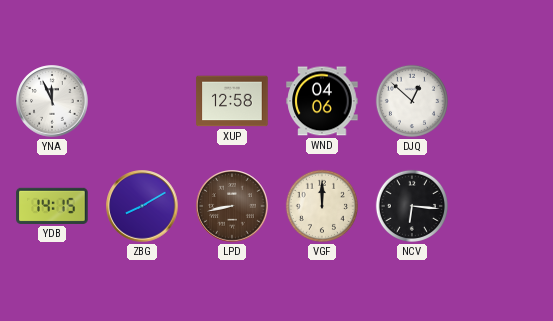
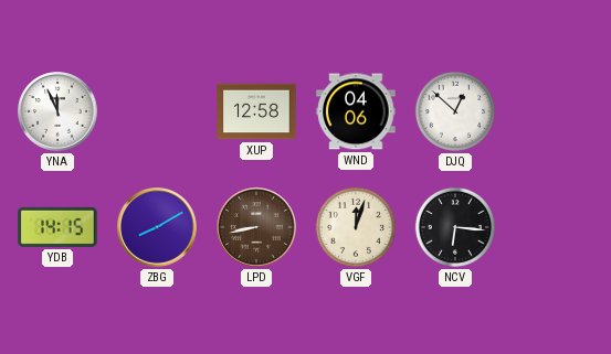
VGF: 12:00 -> 12:03 (356, 227)
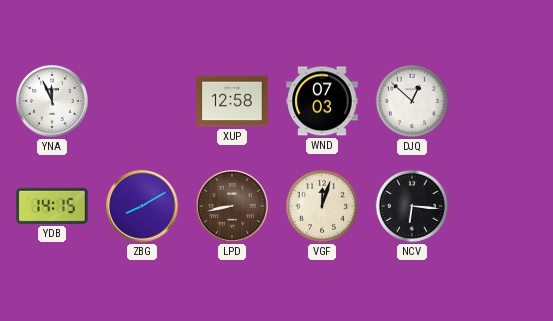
WND: 04:06 -> 07:03 (322, 101)
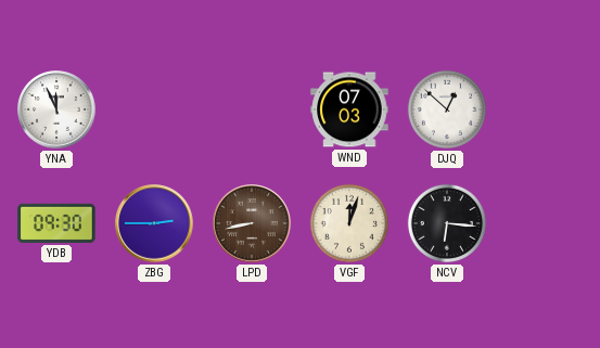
XUP: 12:58 -> none (232, 101)
YDB: 14:15 -> 09:30 (56, 223)
ZBG: 8:10 -> 2:45 (154, 223)
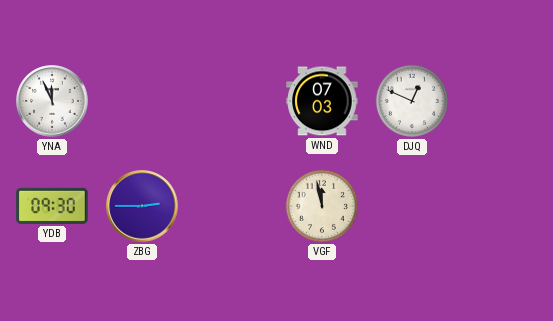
DJQ: 12:52 -> 12:49 (412, 101)
LPD: 8:43 -> none (252, 223)
VGF: 12:03 -> 11:58 (322, 206)
NCV: 6:16 -> none (447, 223)
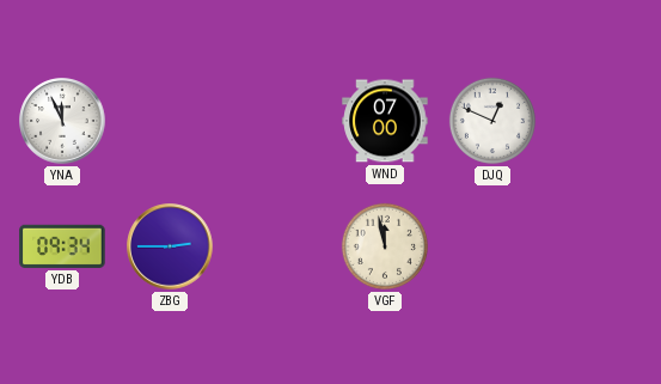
WND: 07:03 -> 07:00 (385, 121)
YDB: 09:30 -> 09:34 (62, 246)
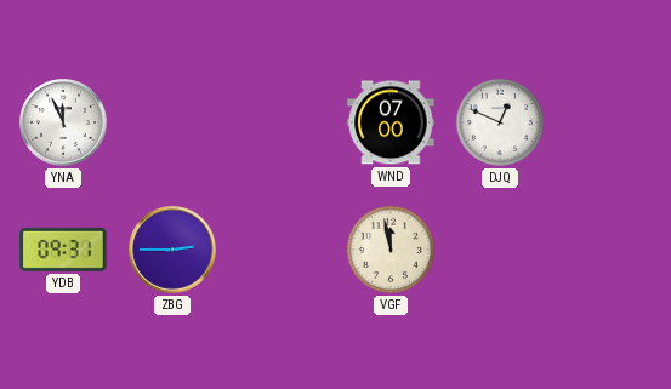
YDB: 09:34 -> 09:31 (63, 250)
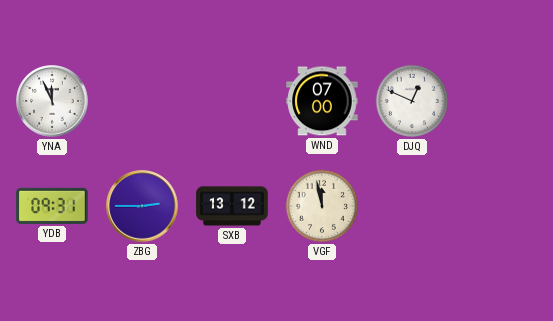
SXB: none -> 13:12 (232, 206)
